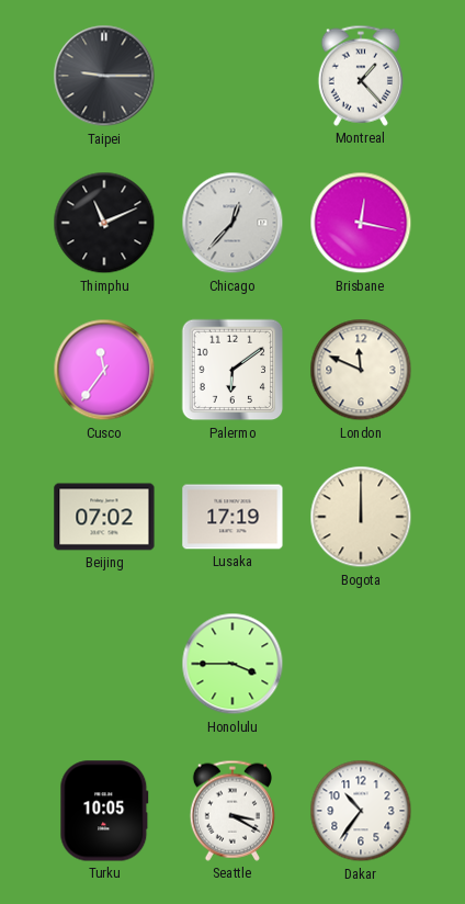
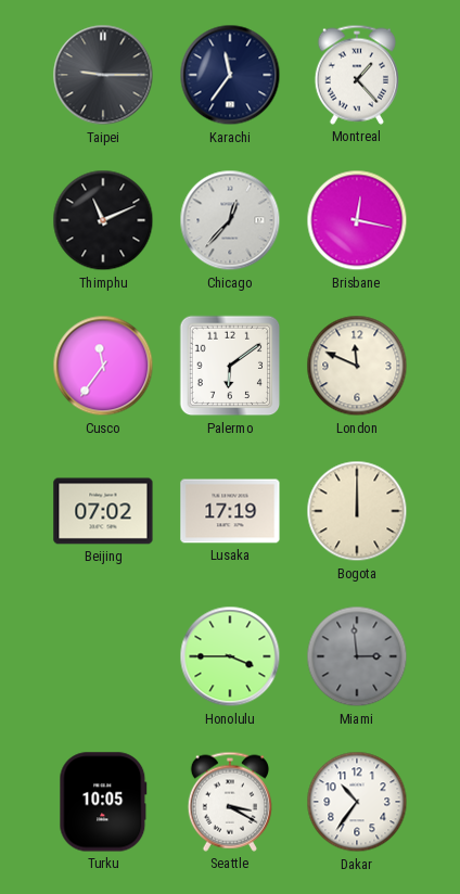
Karachi: none -> 11:36 (230, 75)
Miami: none -> 2:59 (357, 656)
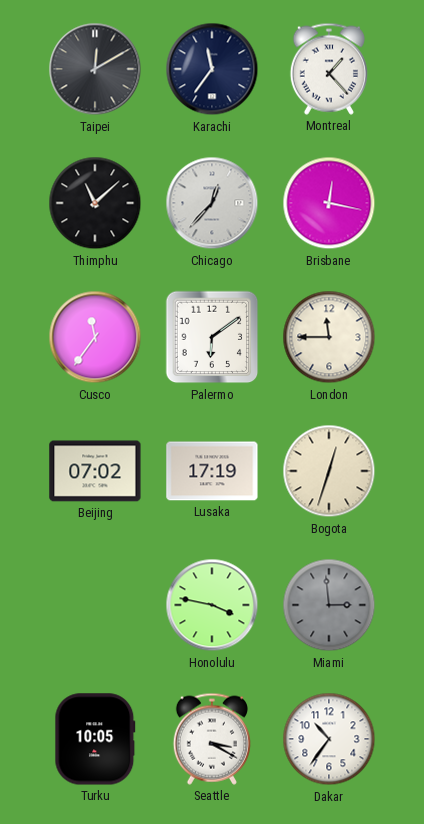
Taipei: 9:15 -> 12:10 (95, 69)
Thimphu: 11:11 -> 11:08 (95, 203)
London: 11:49 -> 11:45 (329, 337)
Bogota: 12:00 -> 12:33 (329, 471)
Honolulu: 3:45 -> 3:47 (212, 605)
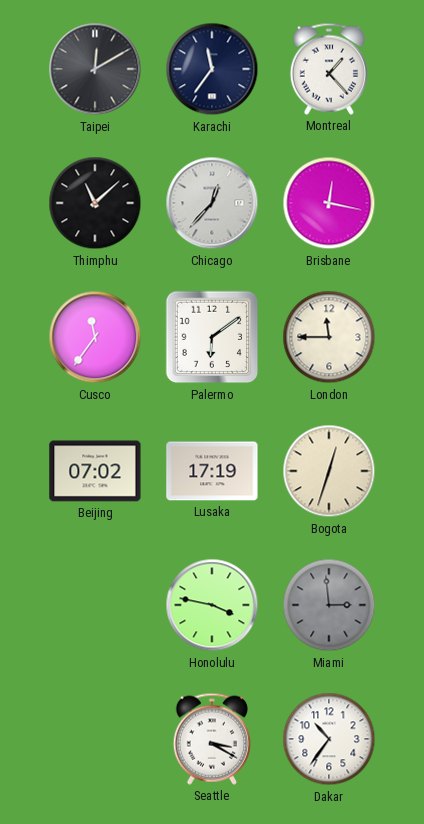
Turku: 10:05 -> none (95, 739)
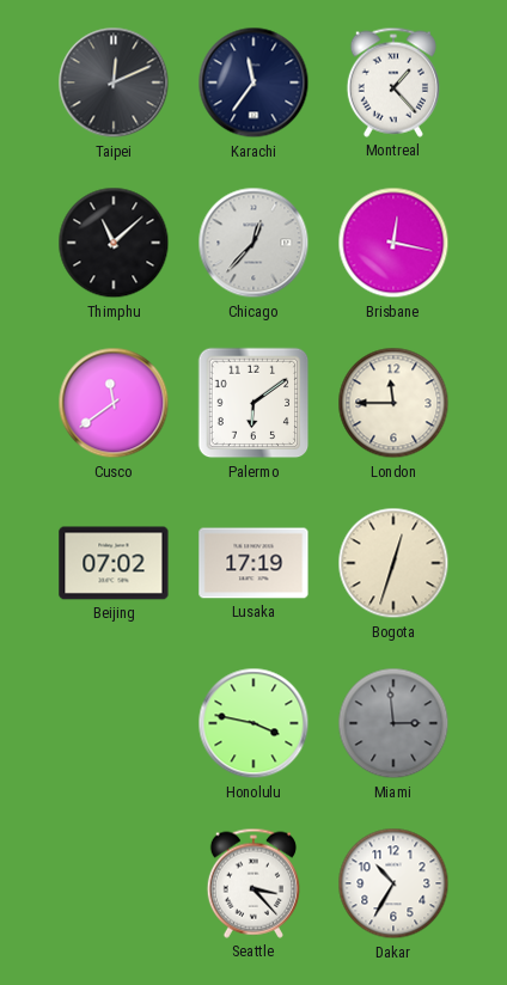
Taipei: 12:10 -> 12:11 (114, 82)
Cusco: 11:36 -> 11:39 (114, 403)
Seattle: 3:20 -> 3:23 (253, 883)
Dakar: 10:36 -> 10:35 (393, 883)
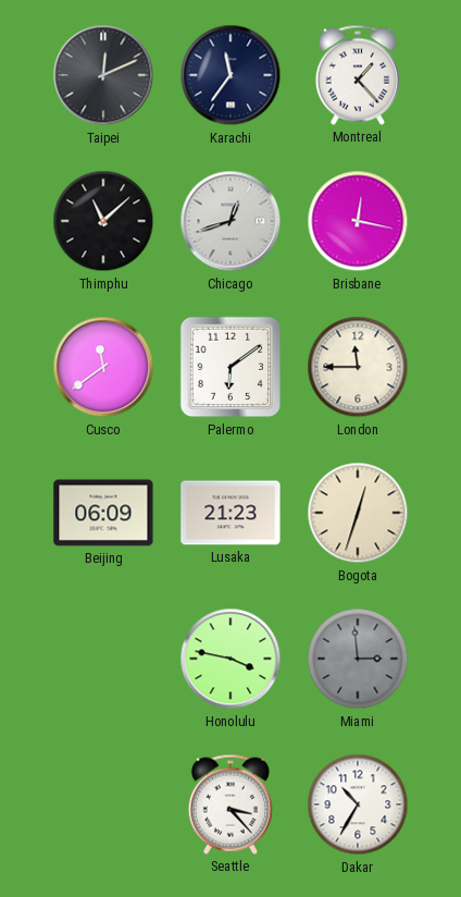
Chicago: 12:37 -> 12:42 (230, 221)
Beijing: 07:02 -> 06:09 (103, 513)
Lusaka: 17:19 -> 21:23 (230, 513)
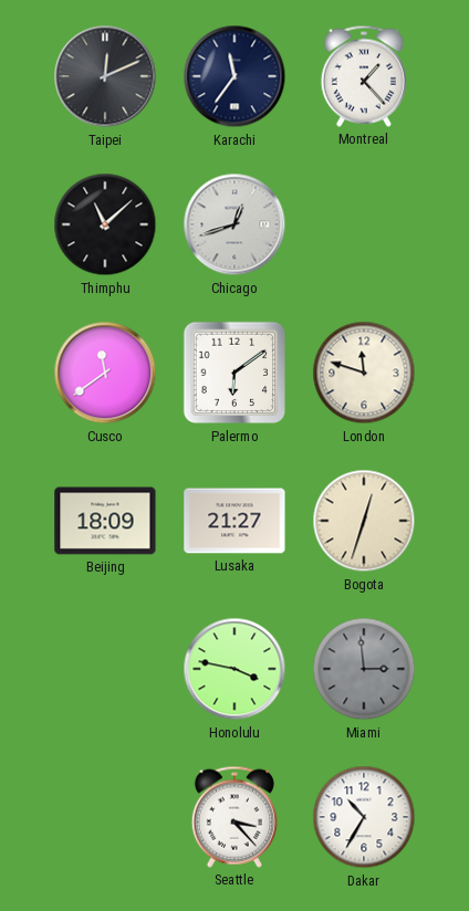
Brisbane: 12:17 -> none (358, 221)
London: 11:45 -> 11:48 (364, 373)
Beijing: 06:09 -> 18:09 (105, 521)
Lusaka: 21:23 -> 21:27 (234, 521)
